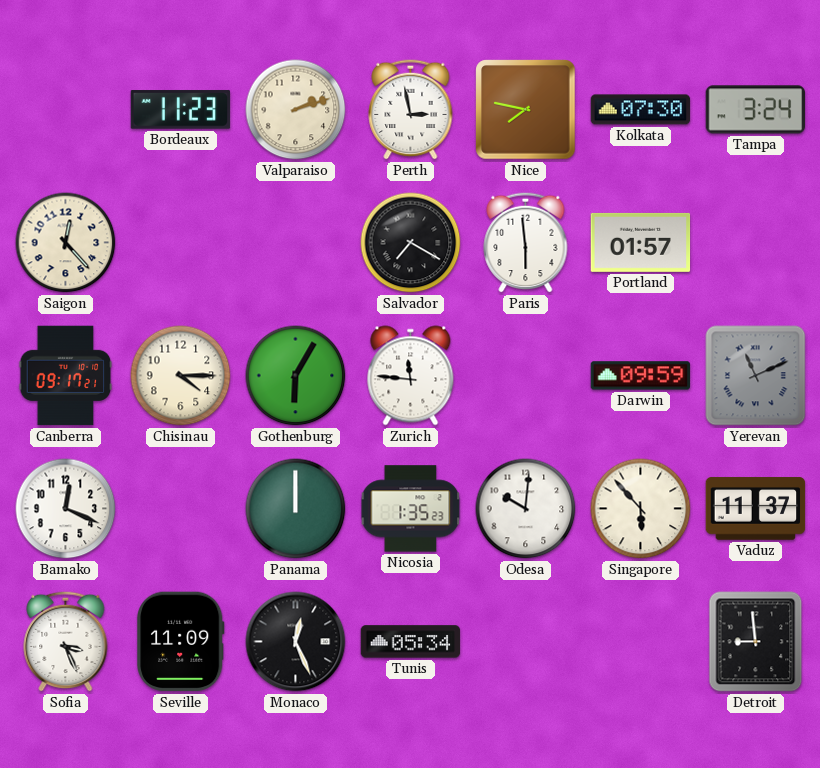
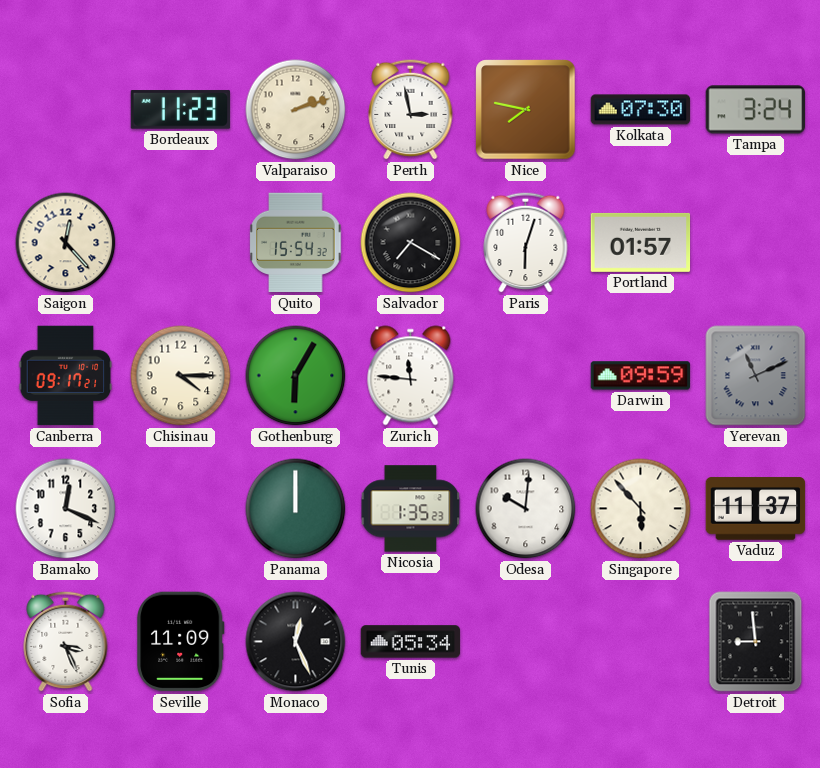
Quito: none -> 15:54 (296, 243)
Paris: 5:59 -> 6:03 (526, 242)
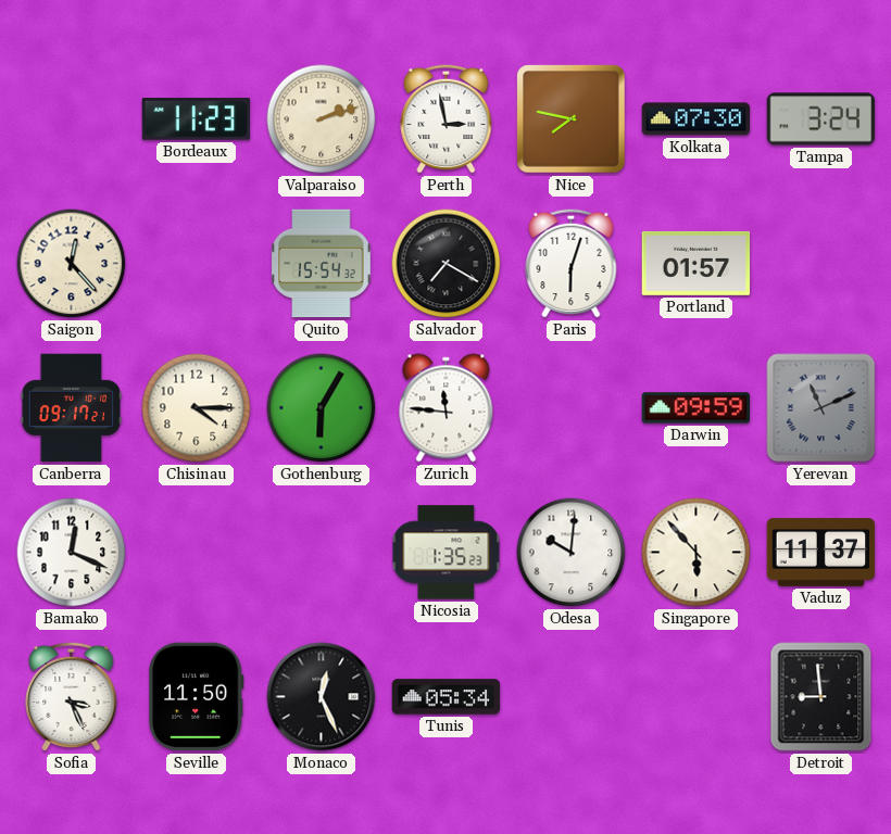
Panama: 12:00 -> none (296, 509)
Seville: 11:09 -> 11:50 (197, 697)
